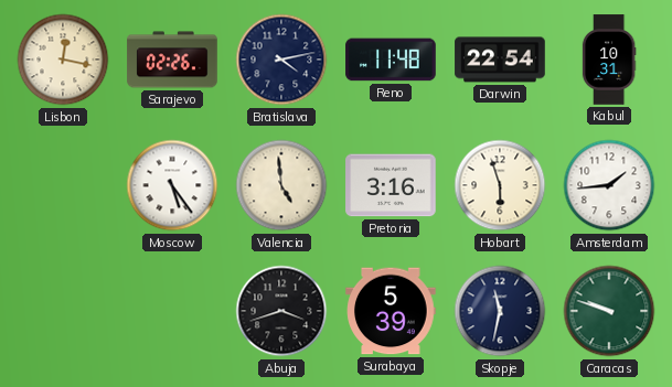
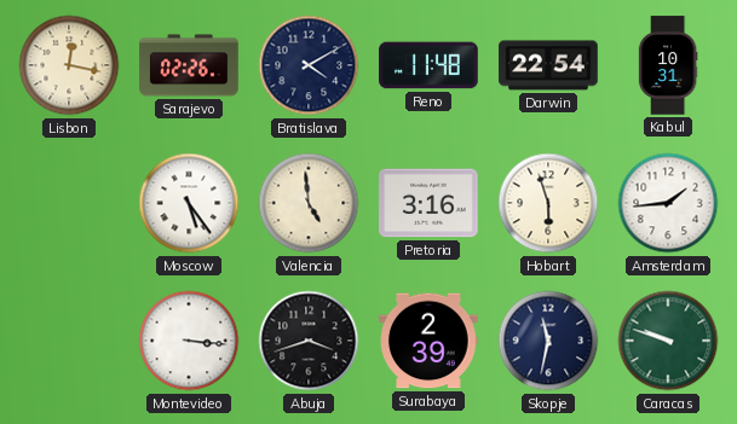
Bratislava: 4:13 -> 4:10 (309, 65)
Montevideo: none -> 3:16 (189, 341)
Surabaya: 5:39 -> 2:39 (428, 341)
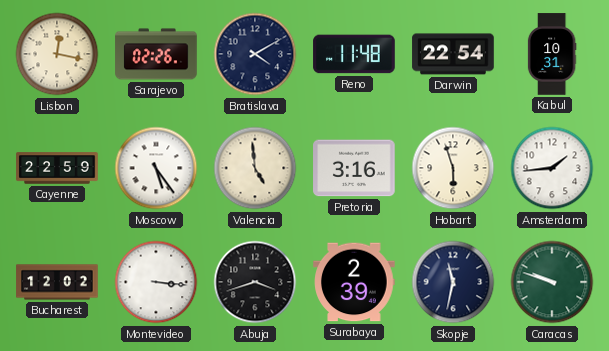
Cayenne: none -> 22:59 (57, 168)
Bucharest: none -> 12:02 (57, 282)
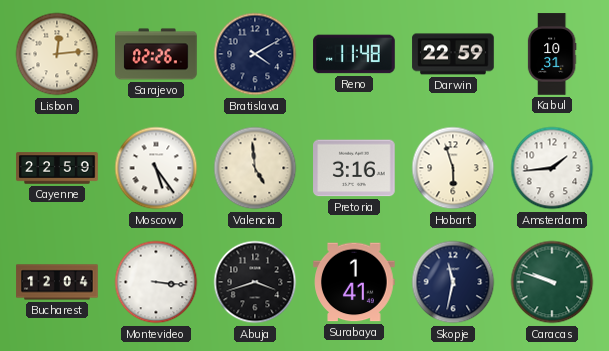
Lisbon: 12:17 -> 12:14 (57, 54)
Darwin: 22:54 -> 22:59 (453, 54)
Bucharest: 12:02 -> 12:04 (57, 282)
Surabaya: 2:39 -> 1:41 (354, 282)
